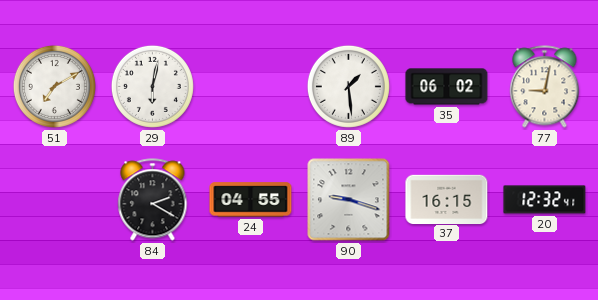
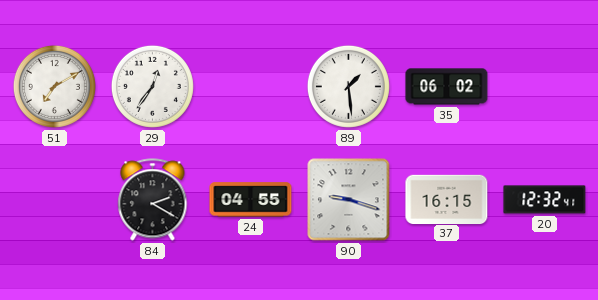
29: 6:02 -> 12:36 (152, 86)
77: 9:02 -> none (545, 87)
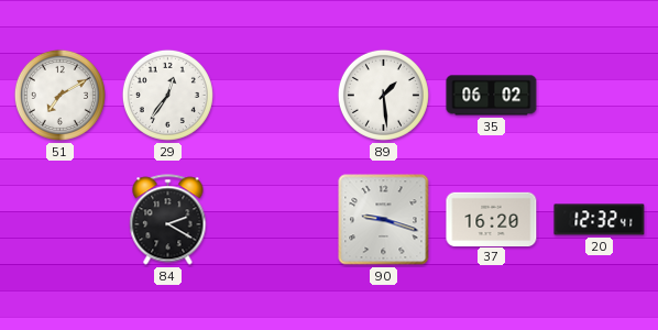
24: 04:55 -> none (251, 200)
37: 16:15 -> 16:20 (492, 219)
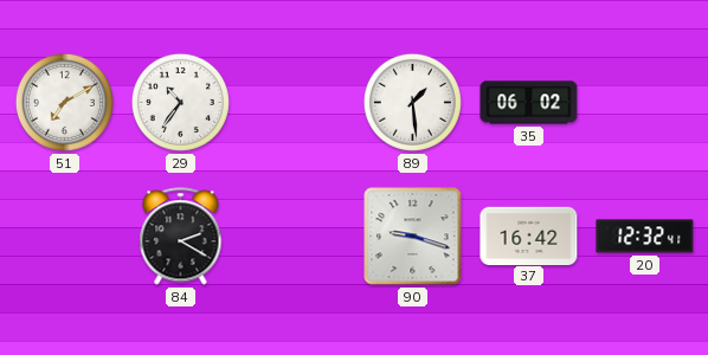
29: 12:36 -> 10:36 (180, 102)
37: 16:20 -> 16:42 (529, 235)
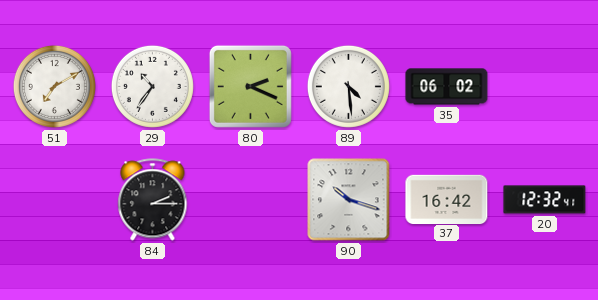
80: none -> 2:19 (250, 86)
89: 1:29 -> 4:29 (348, 86)
84: 2:20 -> 2:15 (153, 200)
90: 9:18 -> 10:18 (349, 200)
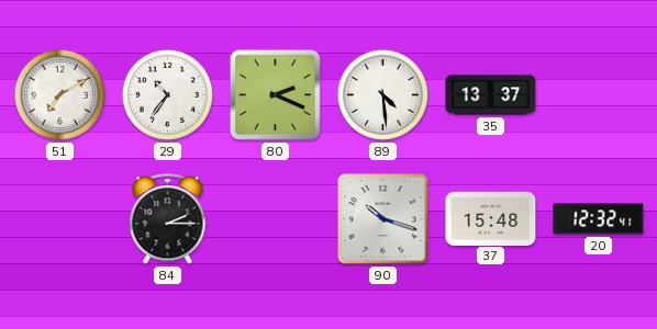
35: 06:02 -> 13:37 (491, 95)
37: 16:42 -> 15:48 (491, 218)
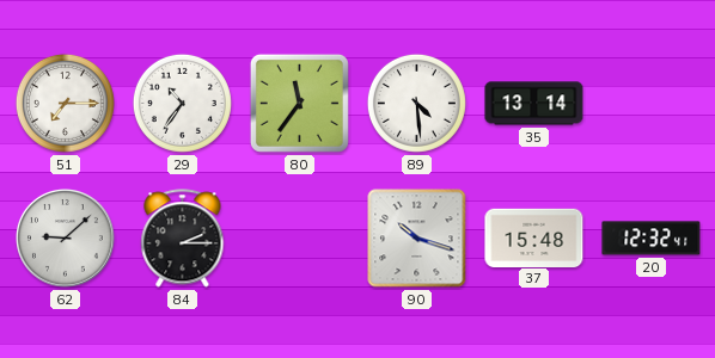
51: 7:10 -> 7:15 (65, 103)
80: 2:19 -> 11:36 (299, 103)
35: 13:37 -> 13:14 (534, 104)
62: none -> 9:08 (66, 239)
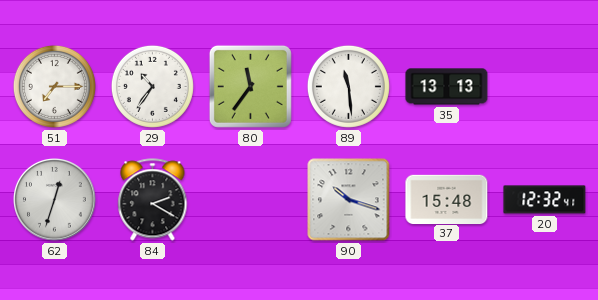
89: 4:29 -> 11:29 (348, 86)
35: 13:14 -> 13:13 (447, 87)
62: 9:08 -> 12:33 (55, 200)
84: 2:15 -> 2:20 (153, 200)
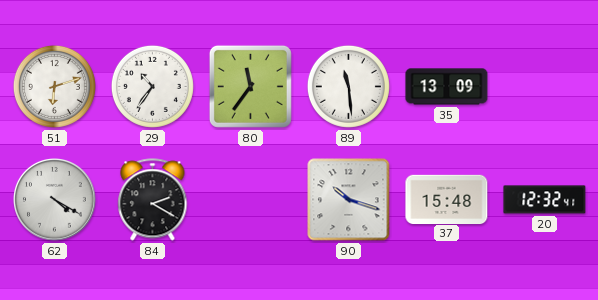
51: 7:15 -> 6:12 (54, 86)
35: 13:13 -> 13:09 (447, 87)
62: 12:33 -> 4:20 (55, 200)
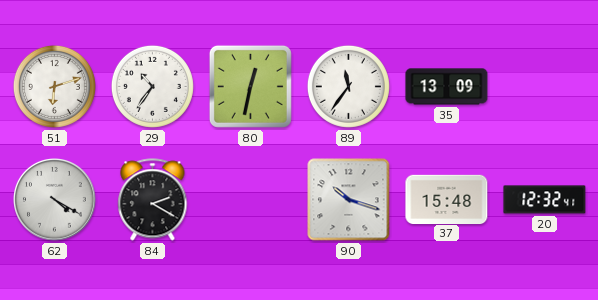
80: 11:36 -> 12:32 (250, 86)
89: 11:29 -> 11:36 (348, 86)
